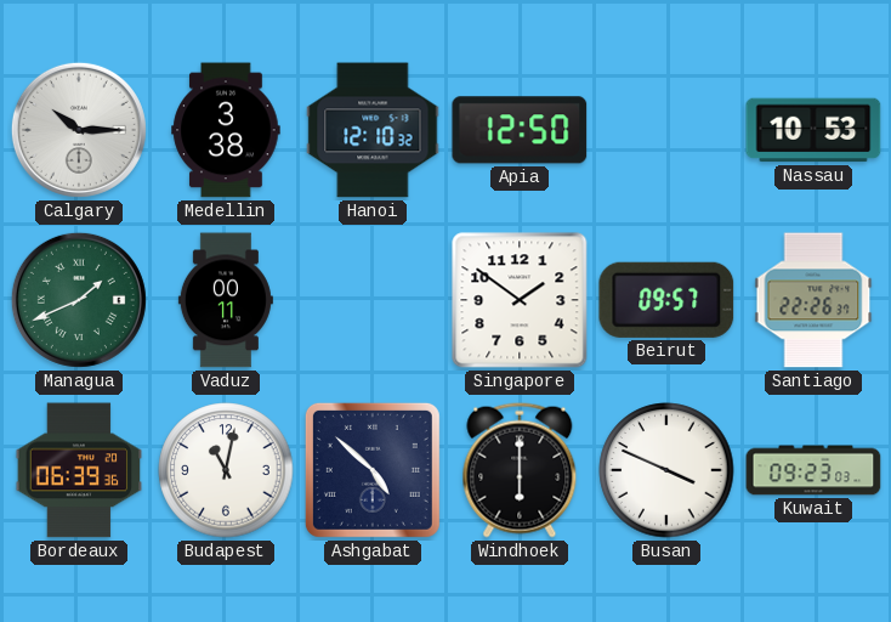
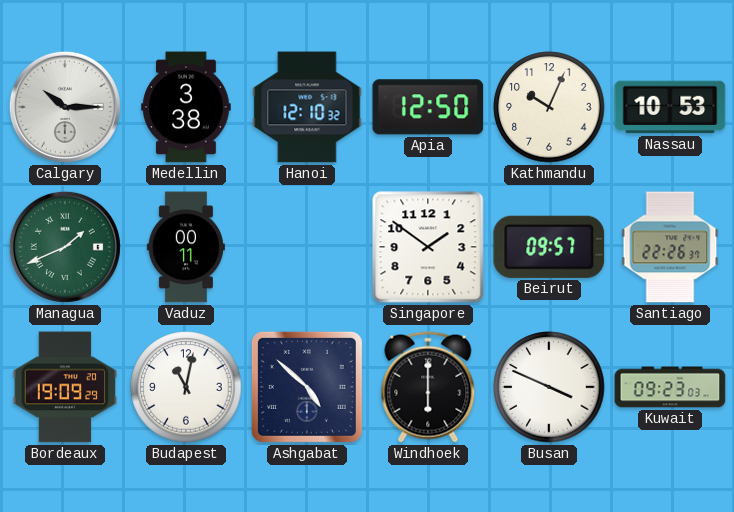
Kathmandu: none -> 10:04 (549, 107)
Bordeaux: 06:39 -> 19:09 (65, 387)
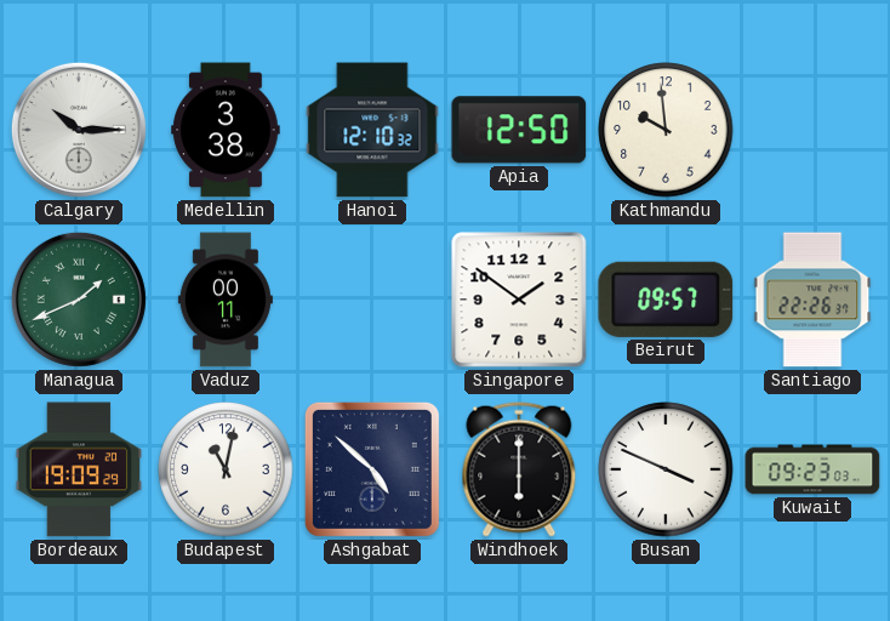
Kathmandu: 10:04 -> 9:59 (666, 130)
Nassau: 10:53 -> none (670, 107)
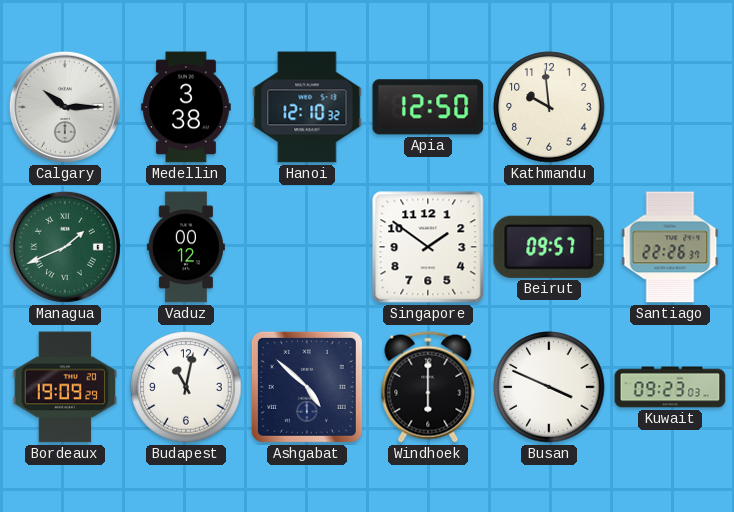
Vaduz: 00:11 -> 00:12 (186, 247)
